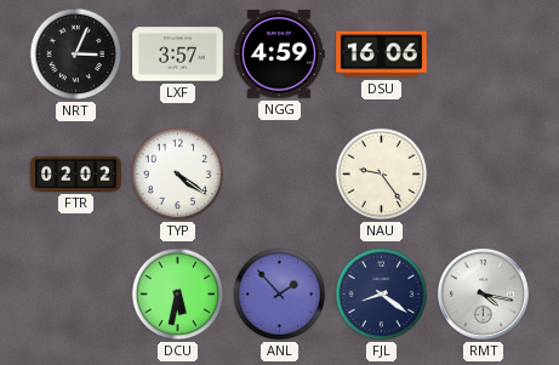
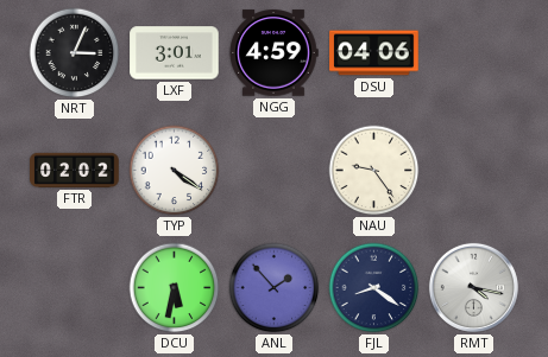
LXF: 3:57 -> 3:01 (175, 53)
DSU: 16:06 -> 04:06 (374, 53)
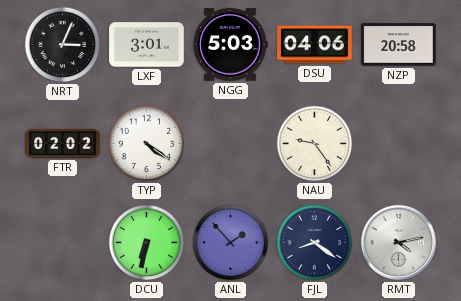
NGG: 4:59 -> 5:03 (230, 45)
NZP: none -> 20:58 (399, 45)
DCU: 5:32 -> 6:32 (147, 243)
RMT: 4:17 -> 4:13 (398, 242)
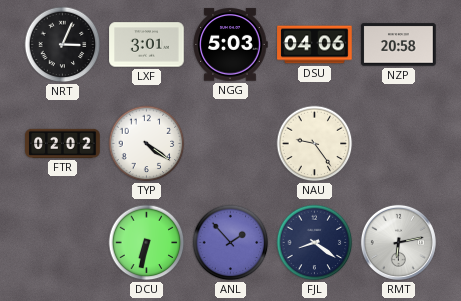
RMT: 4:13 -> 6:13 (398, 242)
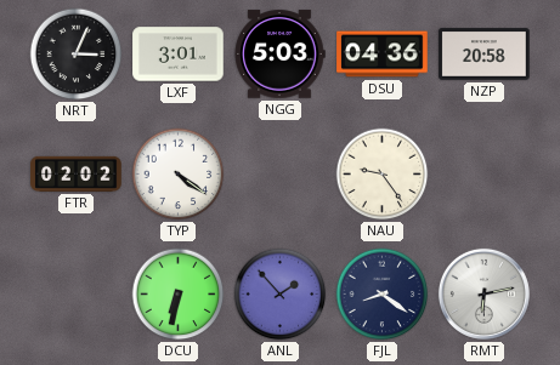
DSU: 04:06 -> 04:36 (383, 55)
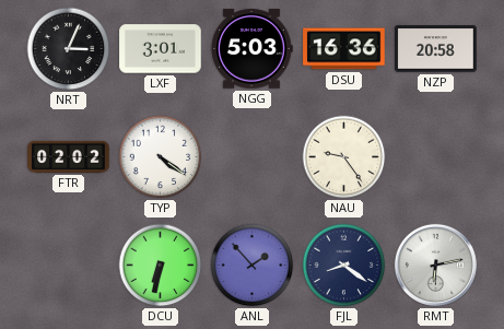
DSU: 04:36 -> 16:36 (344, 49)
